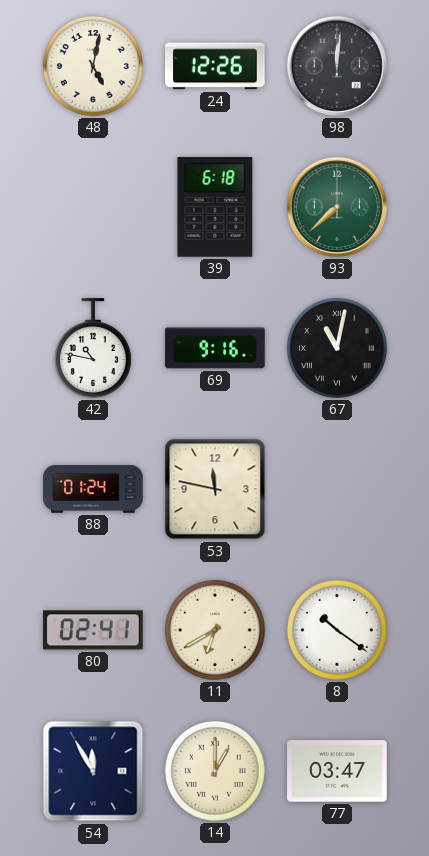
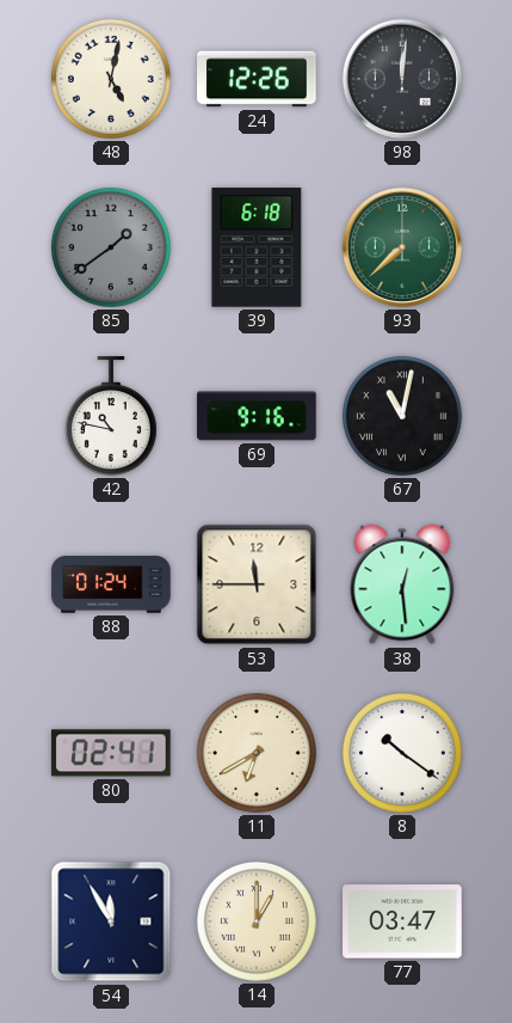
85: none -> 1:39 (111, 247)
53: 11:47 -> 11:45 (257, 584)
38: none -> 12:29 (402, 584)
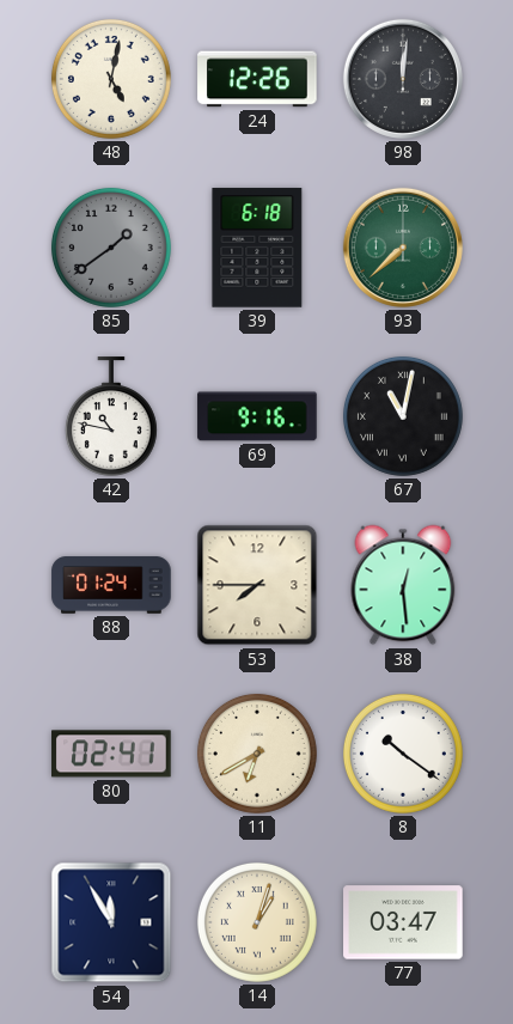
53: 11:45 -> 7:45 (257, 585)
14: 1:00 -> 1:03 (257, 922)
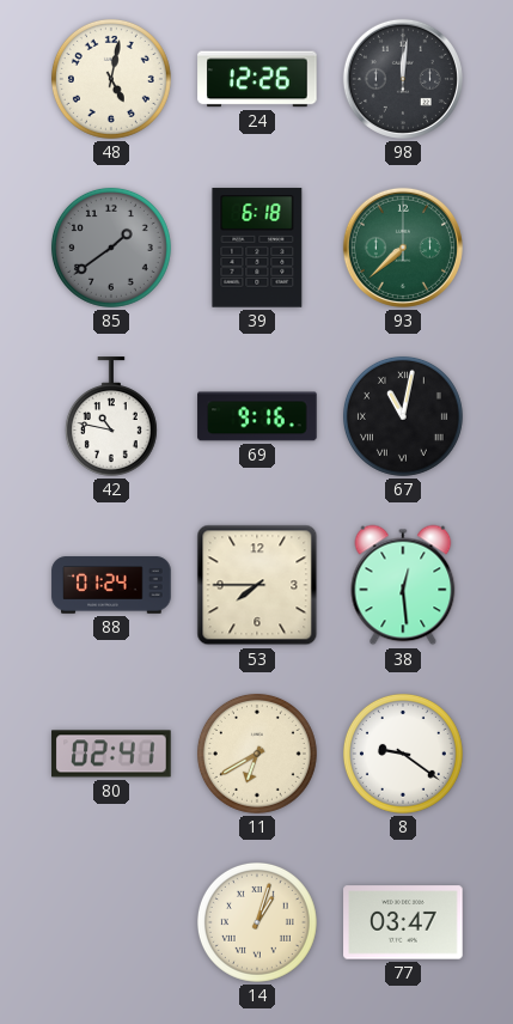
8: 10:21 -> 9:21 (403, 754)
54: 11:55 -> none (111, 922)
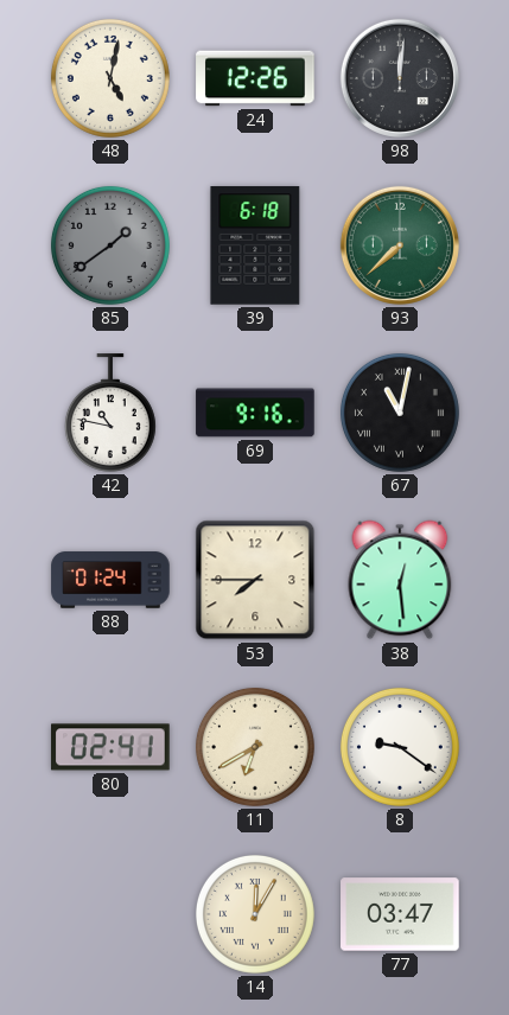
14: 1:03 -> 12:05 (255, 914)
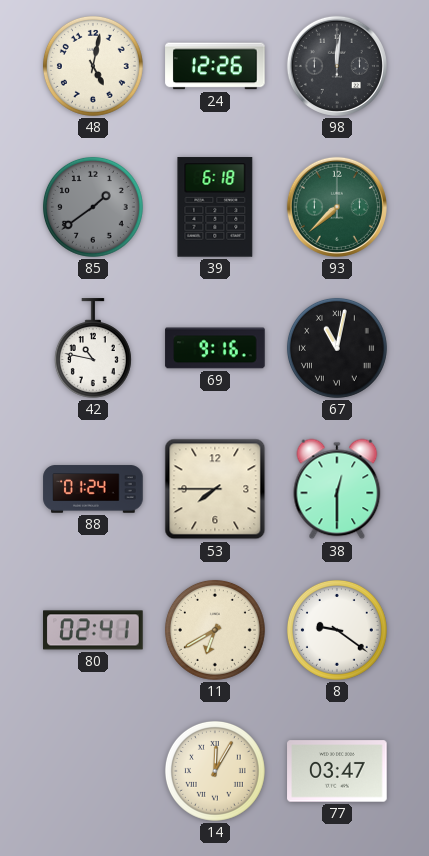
38: 12:29 -> 12:30 (337, 489)
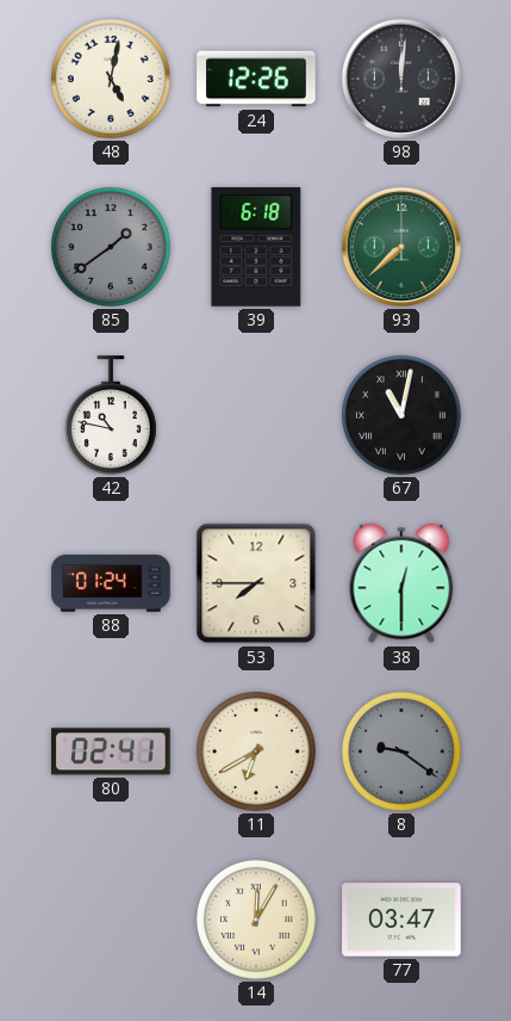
69: 9:16 -> none (215, 348)
8 dial: white -> grey (401, 751)
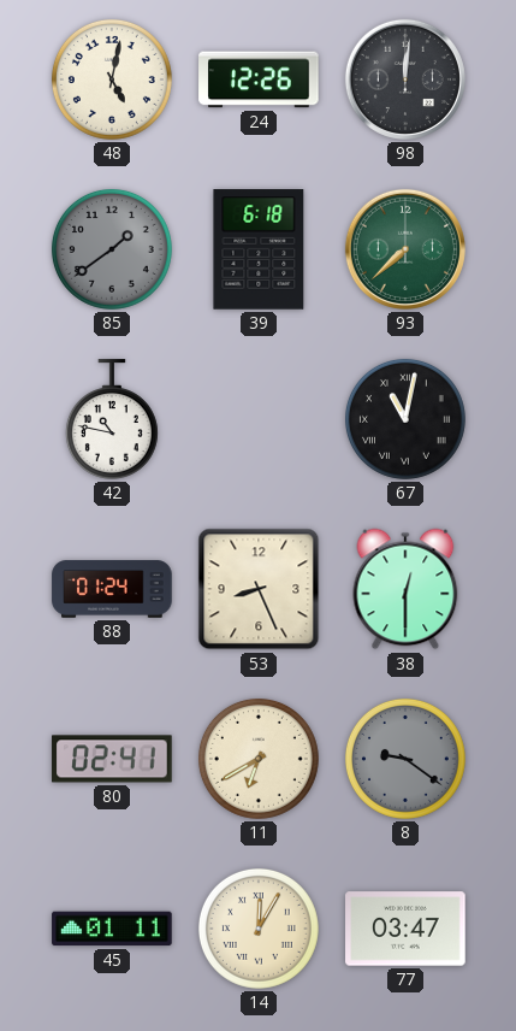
53: 7:45 -> 8:26 (259, 589)
45: none -> 01:11 (112, 929)
